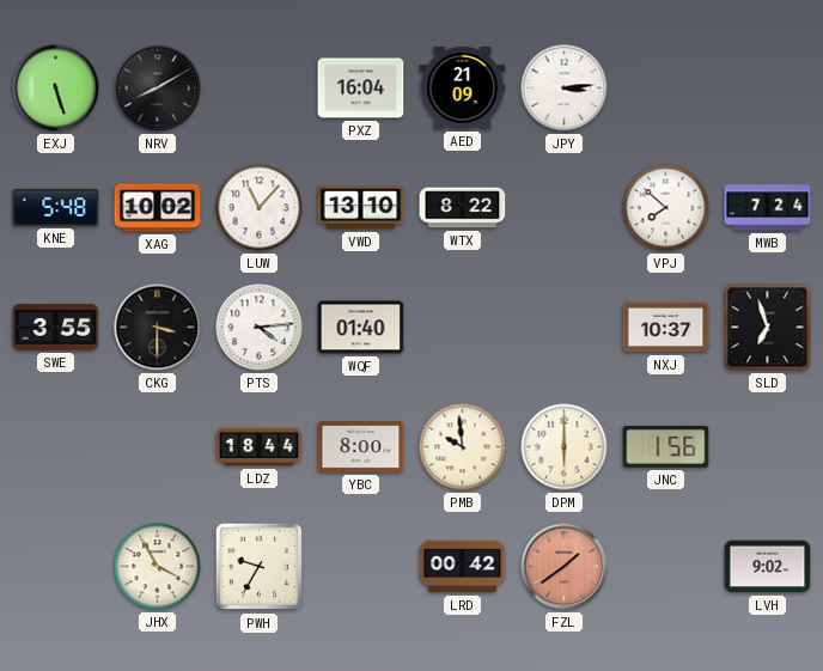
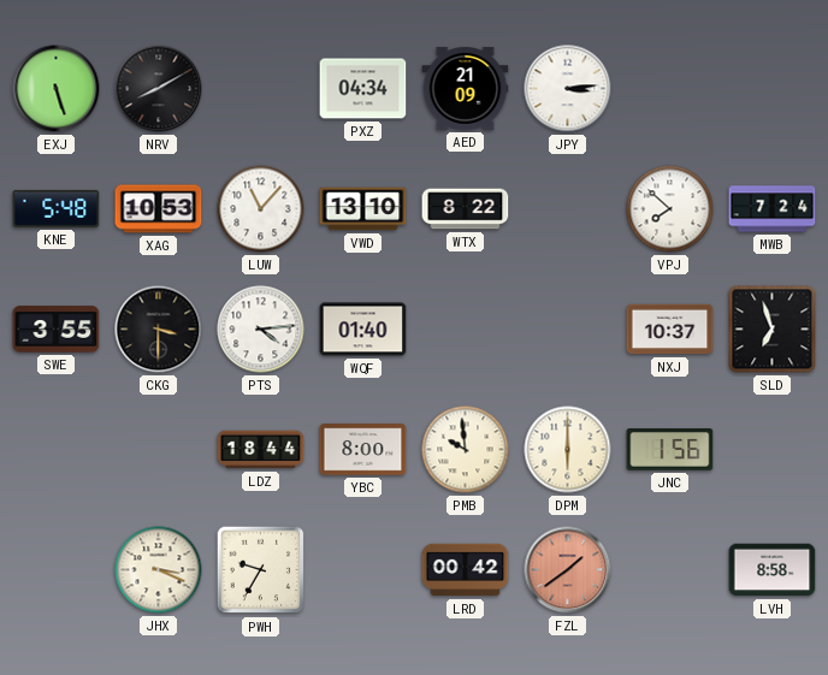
PXZ: 16:04 -> 04:34 (363, 89)
XAG: 10:02 -> 10:53 (159, 209)
JHX: 3:55 -> 3:19 (159, 570)
LVH: 9:02 -> 8:58 (773, 570)
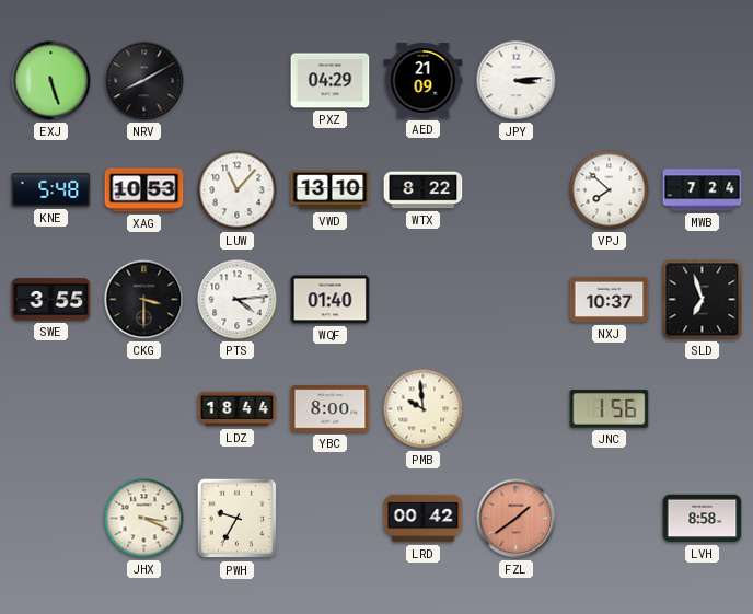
PXZ: 04:34 -> 04:29 (331, 81)
DPM: 6:00 -> none (568, 450)
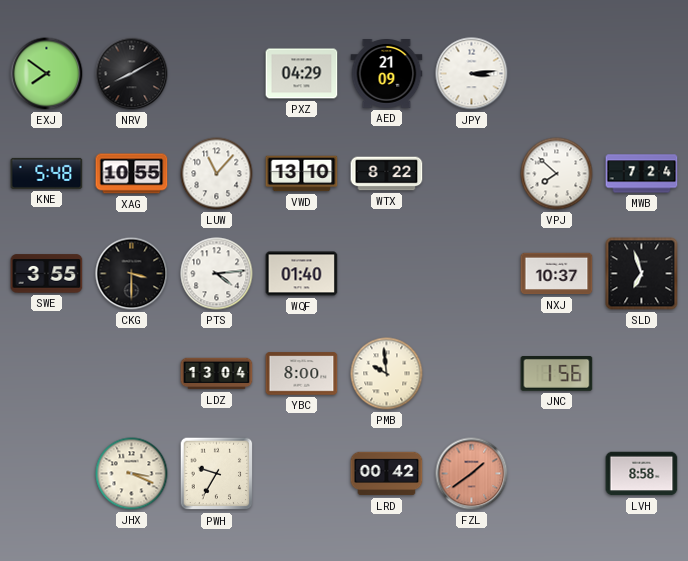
EXJ: 5:27 -> 7:51 (47, 74)
XAG: 10:53 -> 10:55 (132, 174)
LDZ: 18:44 -> 13:04 (217, 374)
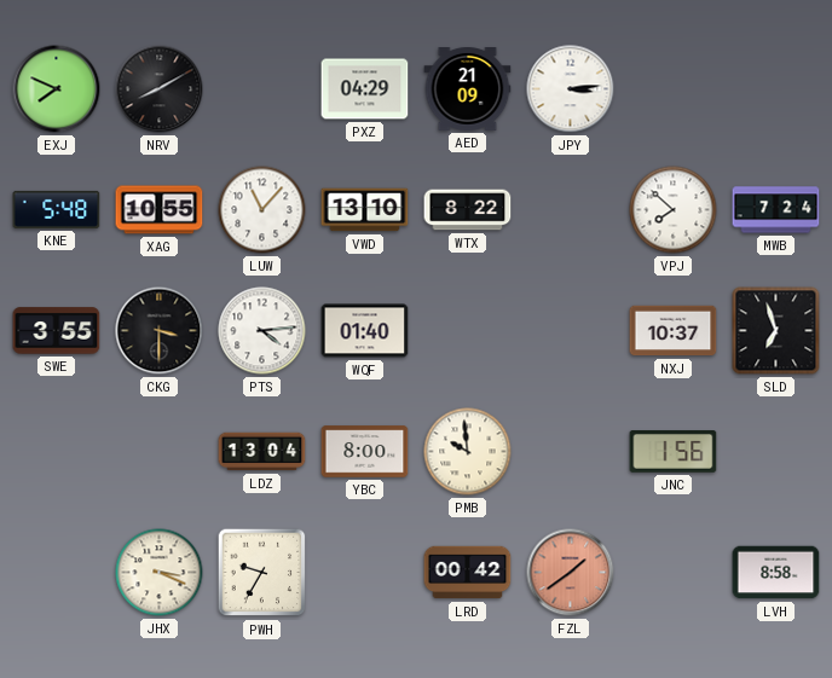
EXJ: 7:51 -> 7:49 (57, 89)
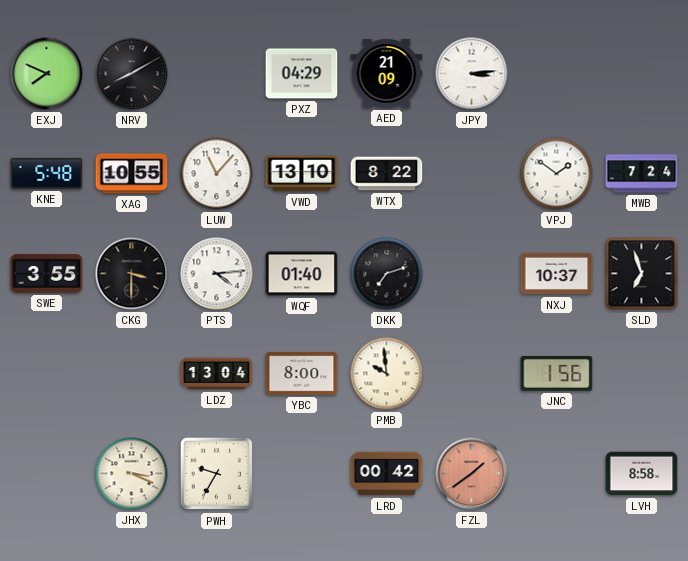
VPJ: 7:52 -> 1:51 (557, 174)
DKK: none -> 7:12 (387, 274)
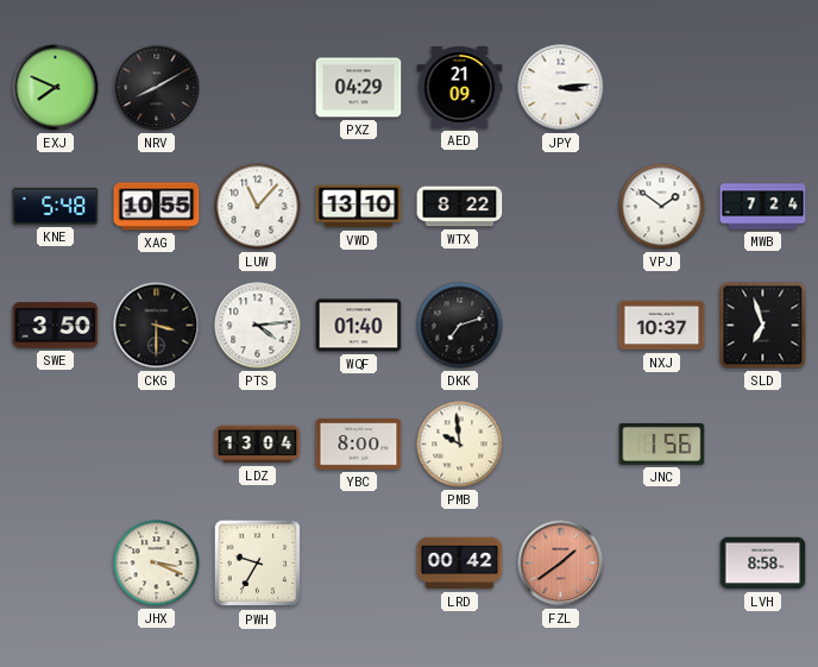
SWE: 3:55 -> 3:50 (56, 326)
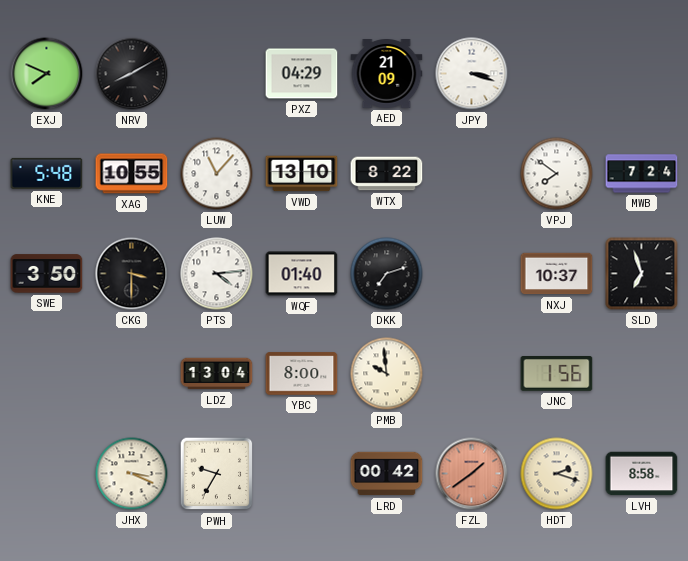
JPY: 3:14 -> 3:18 (472, 74)
VPJ: 1:51 -> 7:51 (557, 174)
HDT: none -> 2:18 (557, 474)
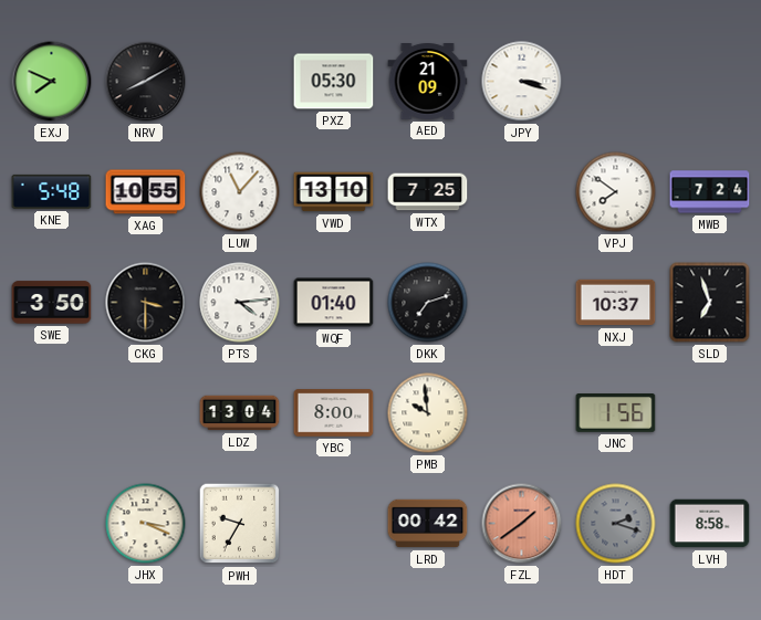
PXZ: 04:29 -> 05:30 (334, 82)
WTX: 8:22 -> 7:25 (428, 192)
HDT dial: cream -> grey (616, 524)
